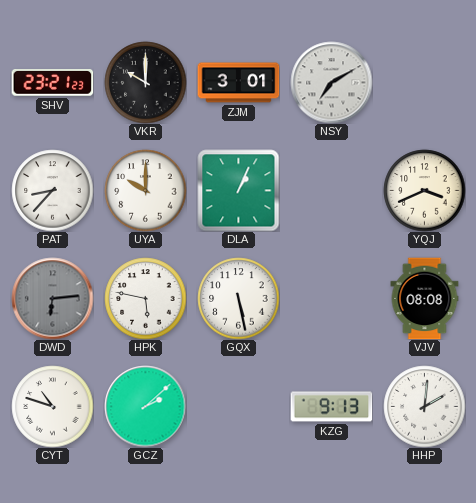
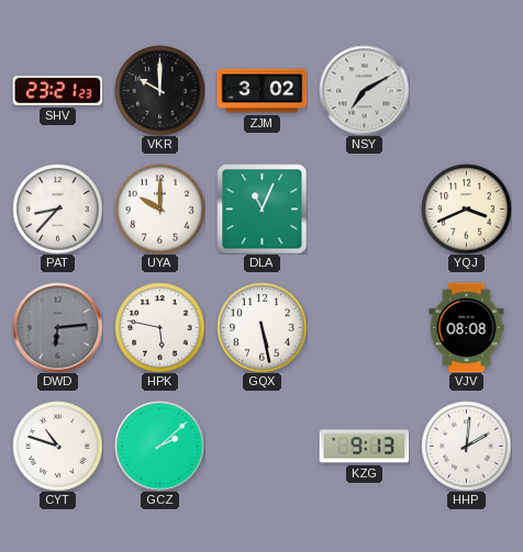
ZJM: 3:01 -> 3:02 (261, 91)
DLA: 1:04 -> 11:04 (261, 209)
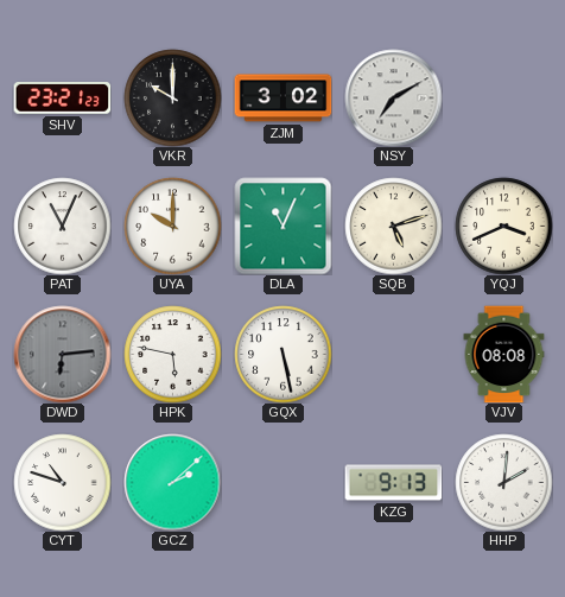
PAT: 8:37 -> 11:04 (62, 226)
SQB: none -> 5:12 (393, 226)
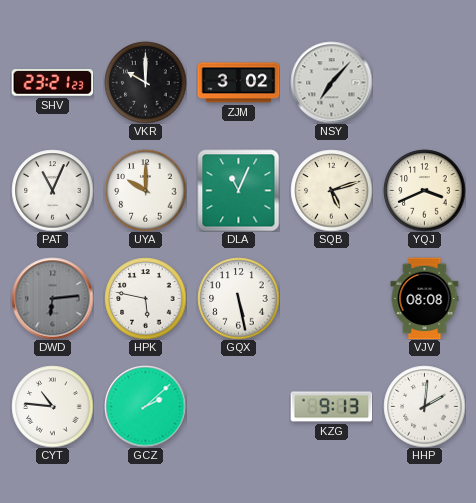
NSY: 7:10 -> 7:07 (331, 82)
CYT: 10:48 -> 10:46 (52, 406)
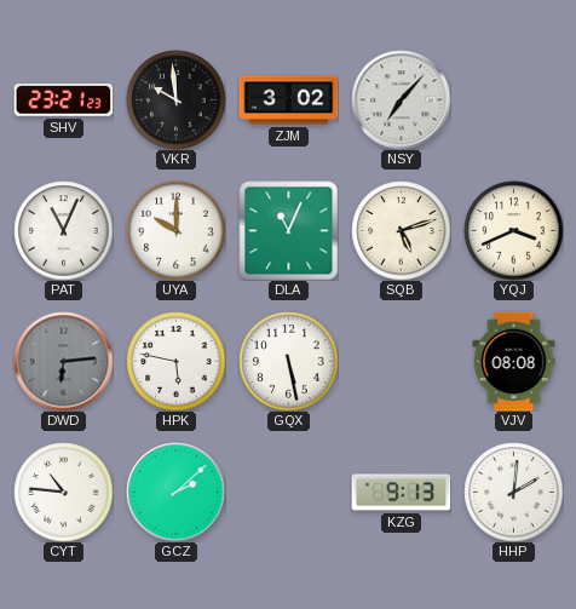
VKR: 10:00 -> 9:59 (175, 99)
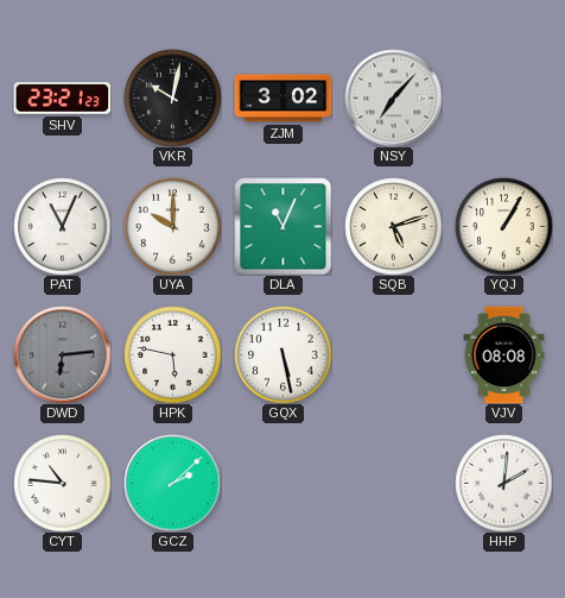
VKR: 9:59 -> 10:02 (172, 97)
YQJ: 3:41 -> 1:05 (503, 226)
KZG: 9:13 -> none (401, 493)
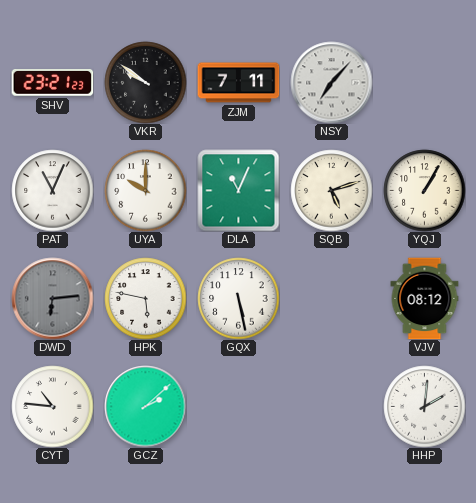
VKR: 10:02 -> 9:51 (145, 82)
ZJM: 3:02 -> 7:11 (238, 83)
VJV: 08:08 -> 08:12 (425, 298)
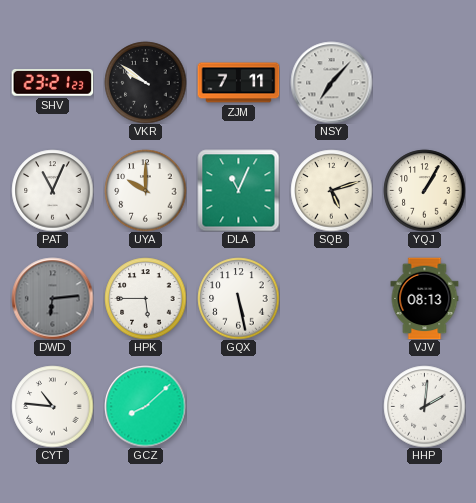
HPK: 5:47 -> 5:45 (145, 298)
VJV: 08:12 -> 08:13 (425, 298)
GCZ: 2:08 -> 8:08 (145, 406)
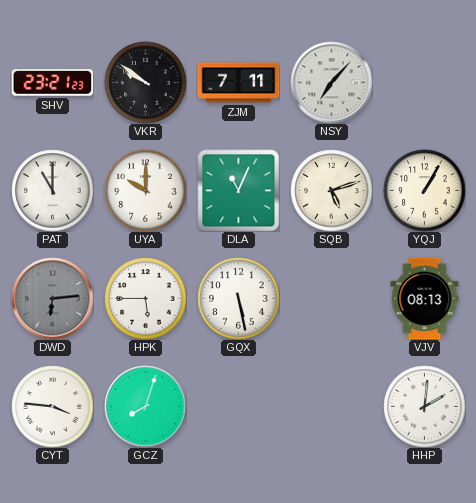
PAT: 11:04 -> 11:00 (52, 190)
CYT: 10:46 -> 3:46 (52, 406)
GCZ: 8:08 -> 8:03 (145, 406)
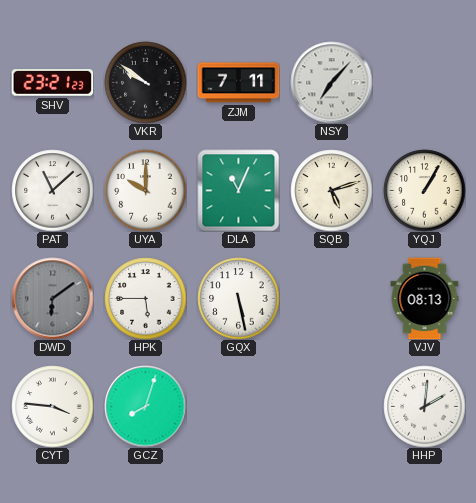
PAT: 11:00 -> 11:08 (52, 190)
DWD: 6:14 -> 6:09 (52, 298)
